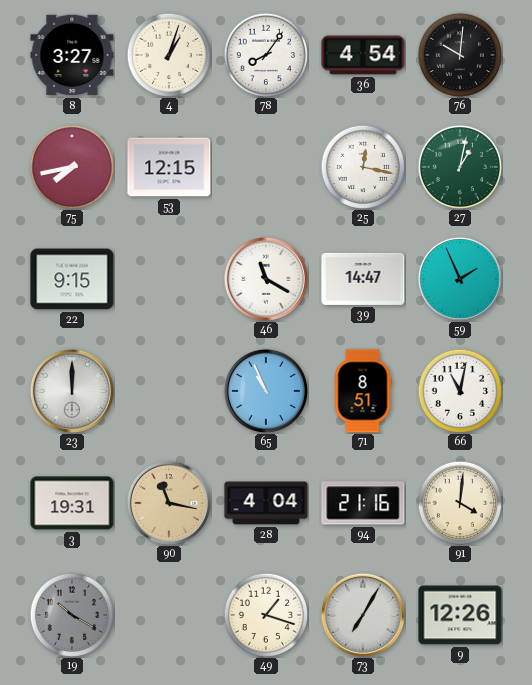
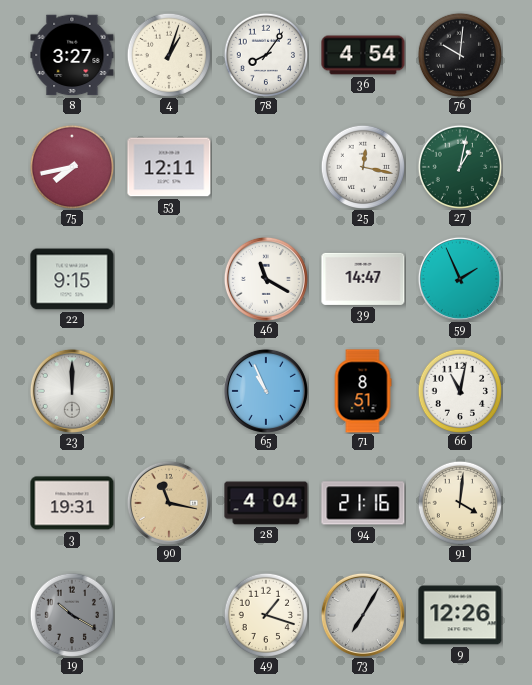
53: 12:15 -> 12:11 (169, 167)
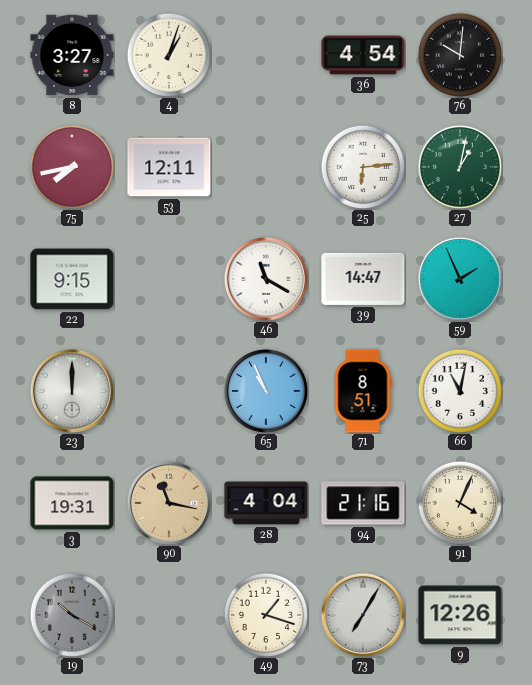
78: 8:06 -> none (265, 54)
25: 12:17 -> 6:14 (362, 166)
91: 4:01 -> 4:04 (459, 502)
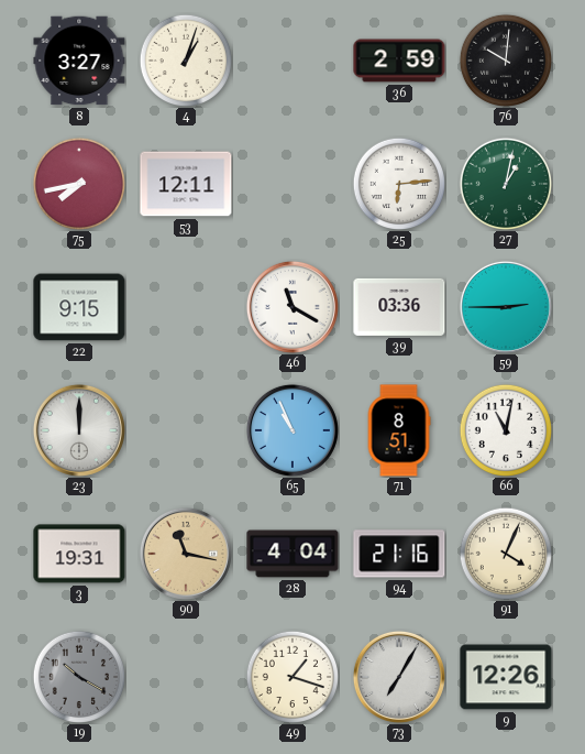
36: 4:54 -> 2:59 (399, 61)
39: 14:47 -> 03:36 (399, 307)
59: 1:56 -> 2:45 (506, 307)
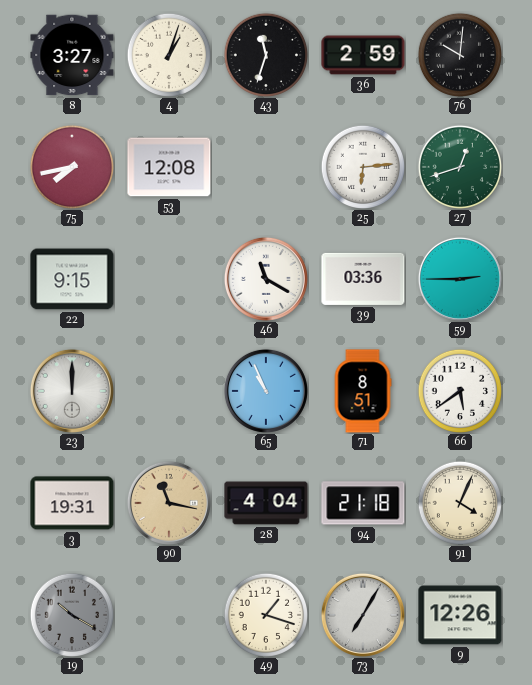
43: none -> 11:33 (265, 54)
53: 12:11 -> 12:08 (169, 167)
27: 1:02 -> 12:42 (459, 166)
66: 11:02 -> 5:39 (459, 390)
94: 21:16 -> 21:18 (363, 503)
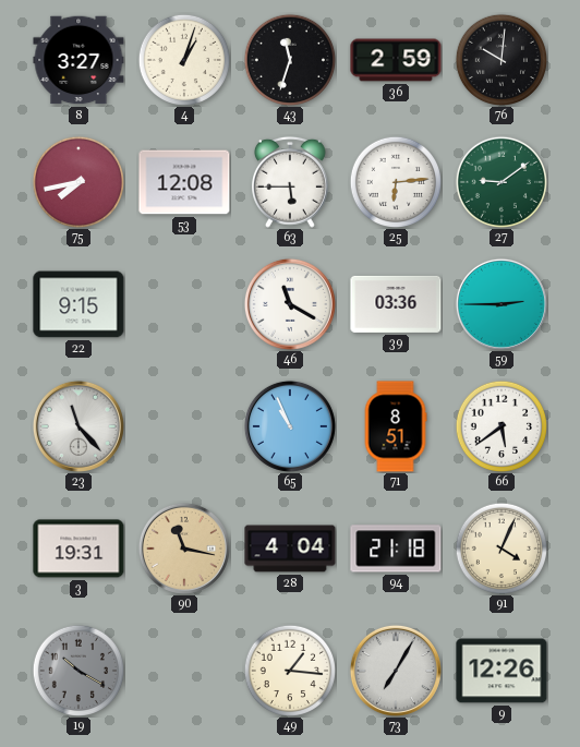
63: none -> 5:45 (291, 182)
27: 12:42 -> 9:09 (500, 181)
23: 12:00 -> 11:23 (78, 426)
49: 1:18 -> 1:16 (289, 670)
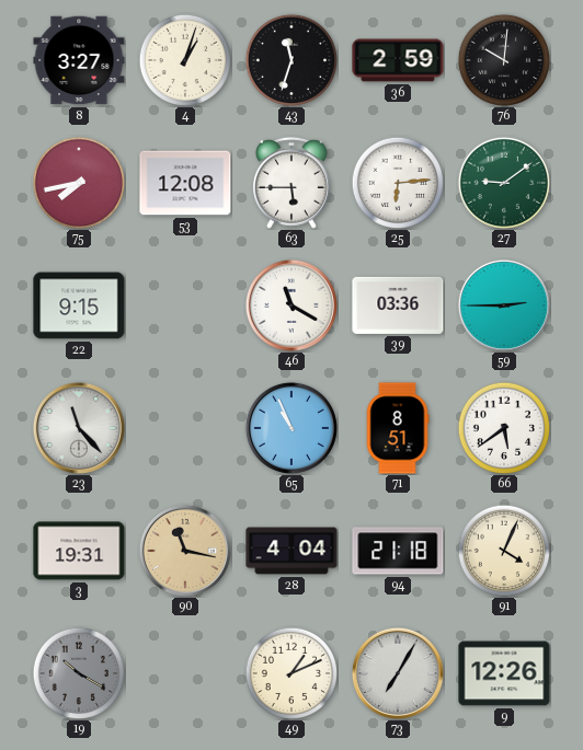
49: 1:16 -> 1:11 (290, 672)
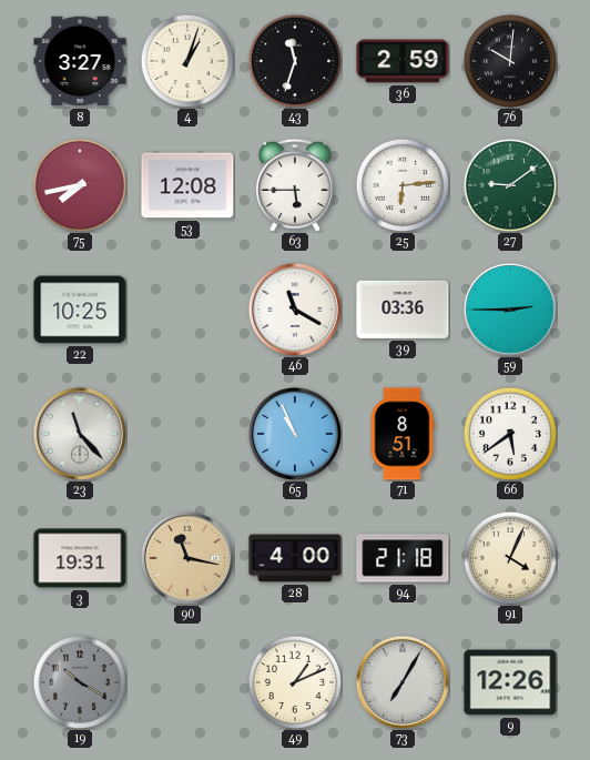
22: 9:15 -> 10:25 (80, 310)
28: 4:04 -> 4:00 (295, 558)
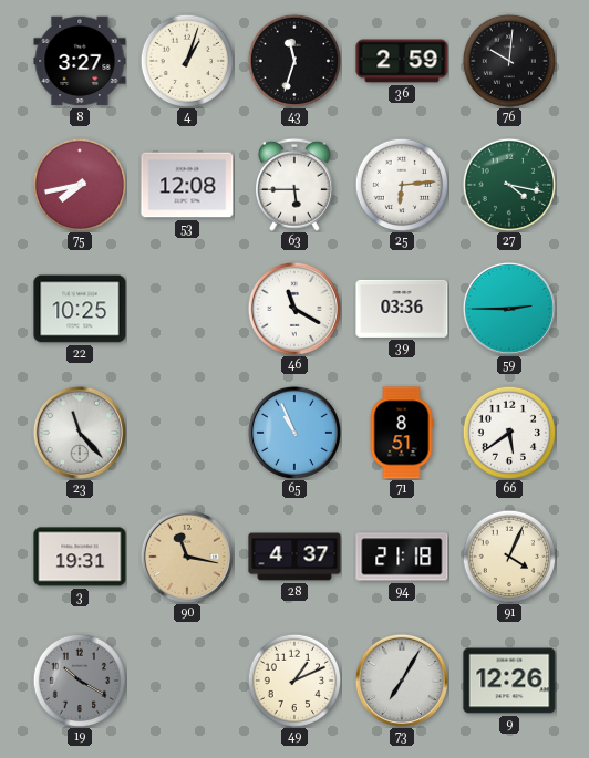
27: 9:09 -> 4:17 (508, 184)
28: 4:00 -> 4:37 (294, 557)
